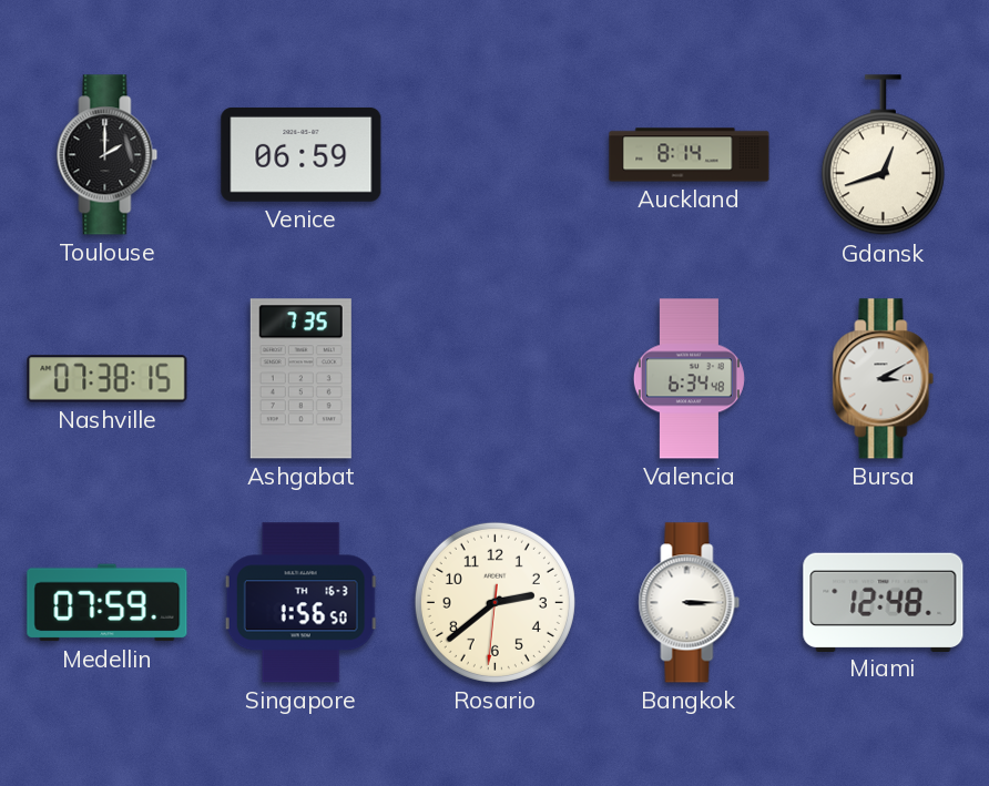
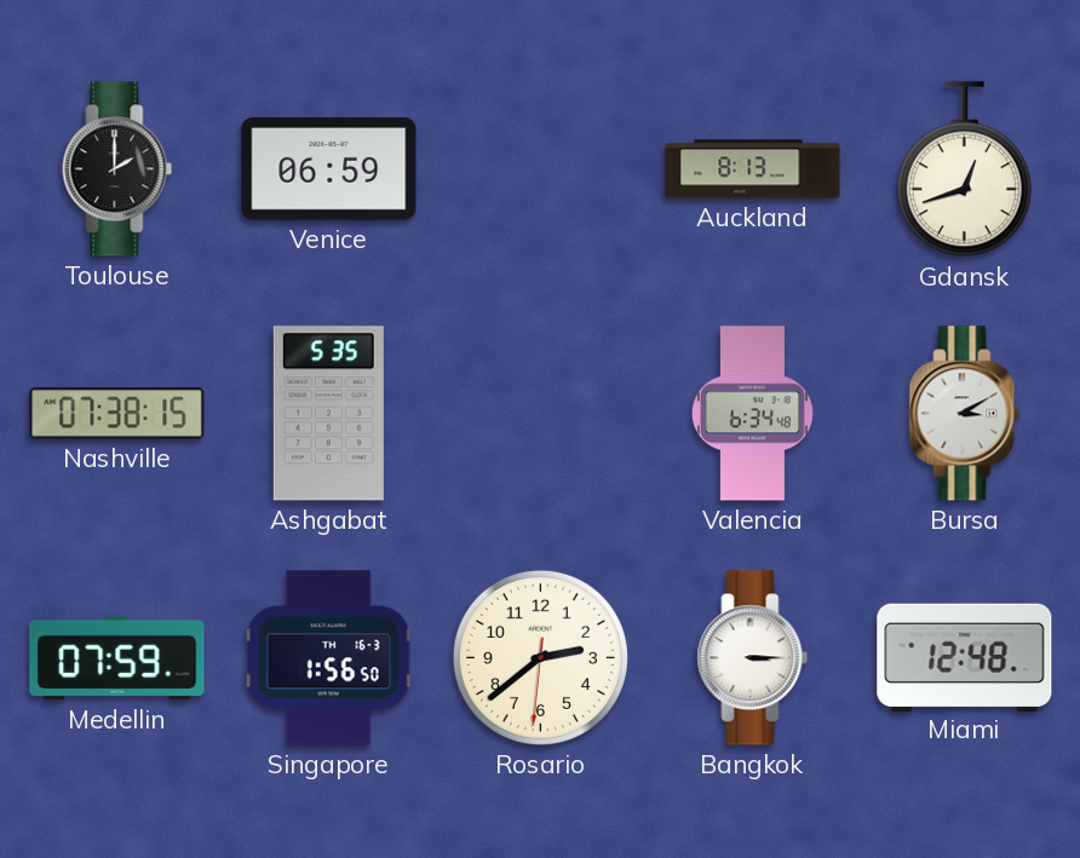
Auckland: 8:14 -> 8:13 (753, 169)
Ashgabat: 7:35 -> 5:35 (328, 414)
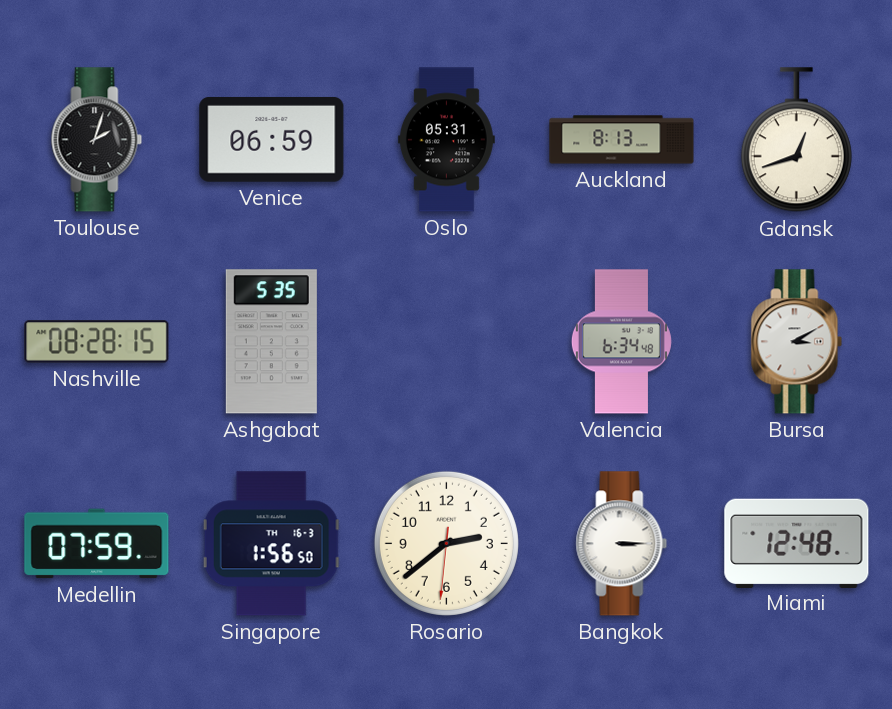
Toulouse: 2:00 -> 2:03 (97, 140)
Oslo: none -> 05:31 (446, 140)
Nashville: 07:38 -> 08:28 (97, 342)
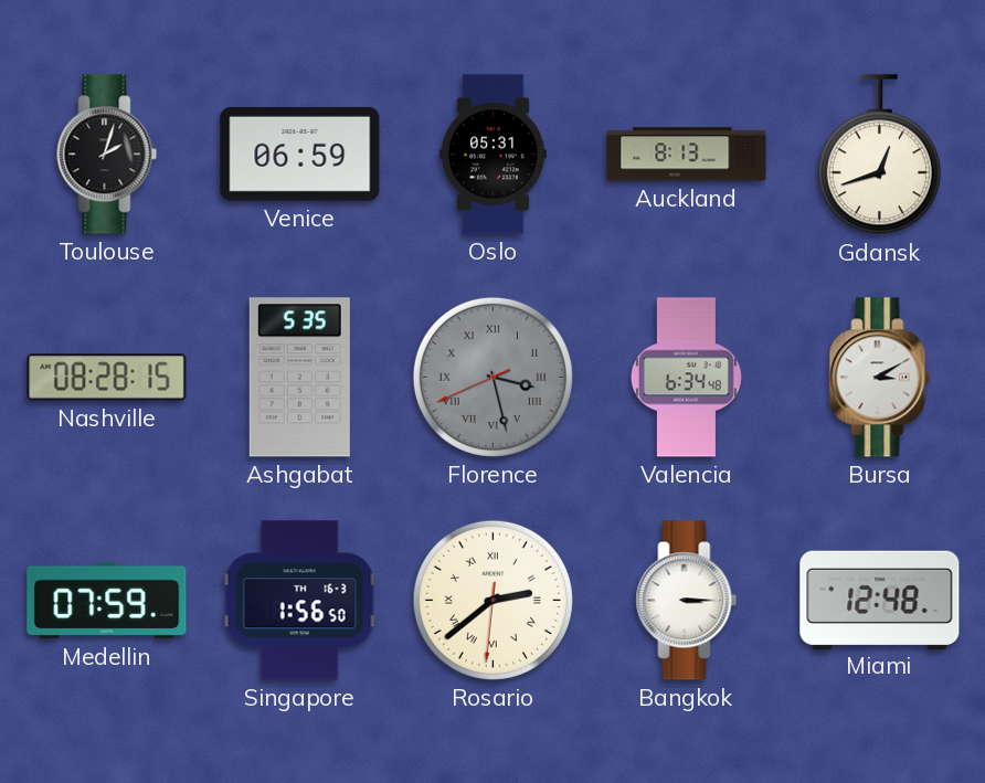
Florence: none -> 3:27 (492, 377)
Rosario numerals: Arabic -> Roman (492, 600)
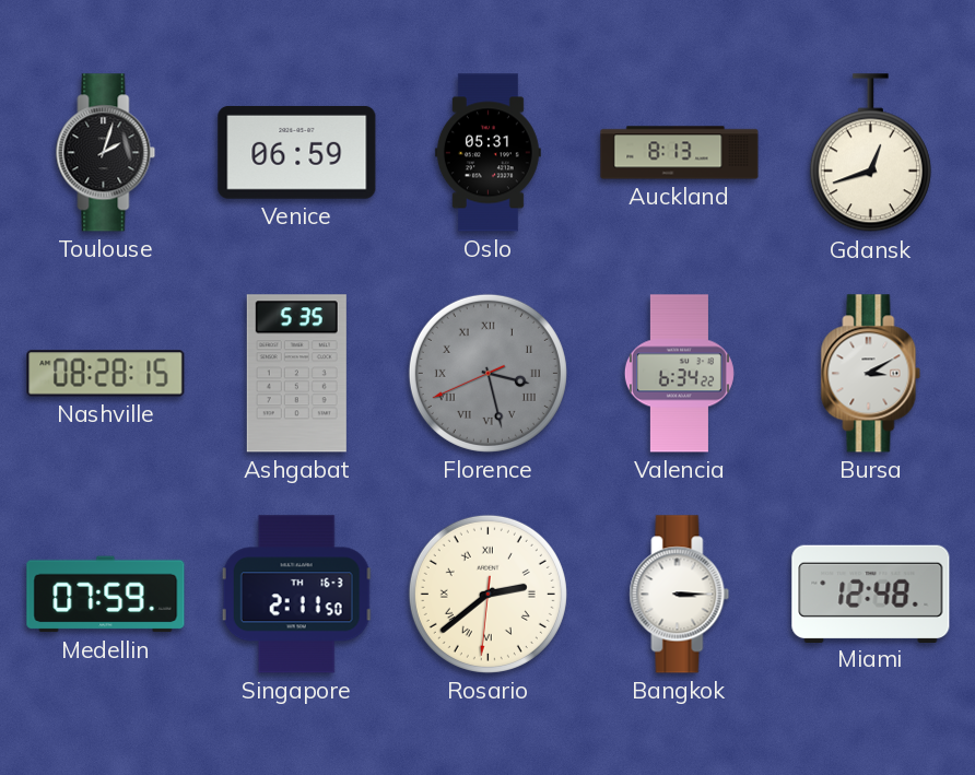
Valencia: 6:34:48 -> 6:34:22 (679, 374)
Singapore: 1:56 -> 2:11 (297, 595)
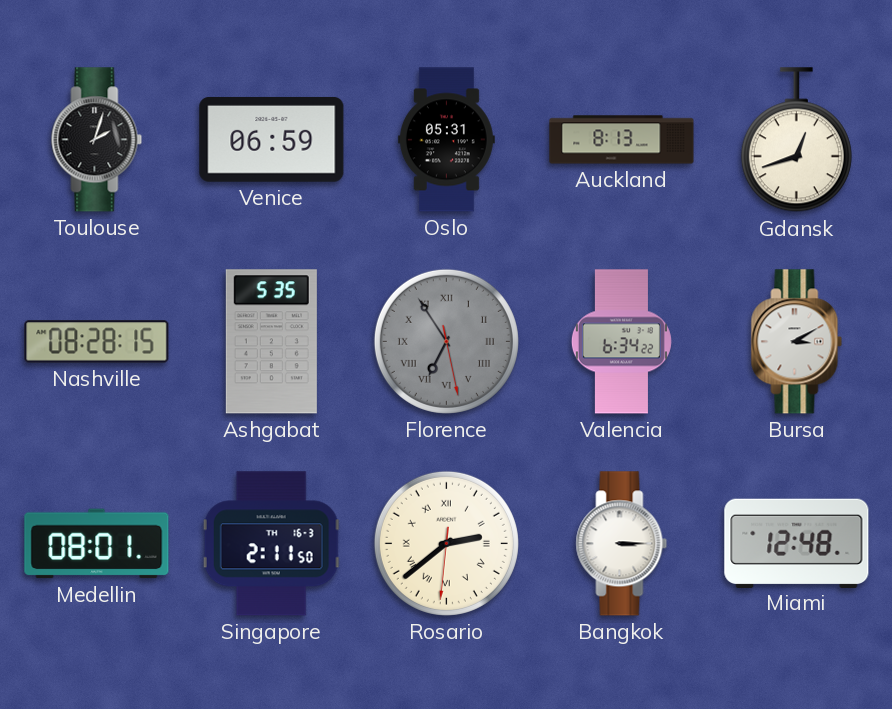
Florence: 3:27 -> 6:54 (446, 341)
Medellin: 07:59 -> 08:01 (97, 544)
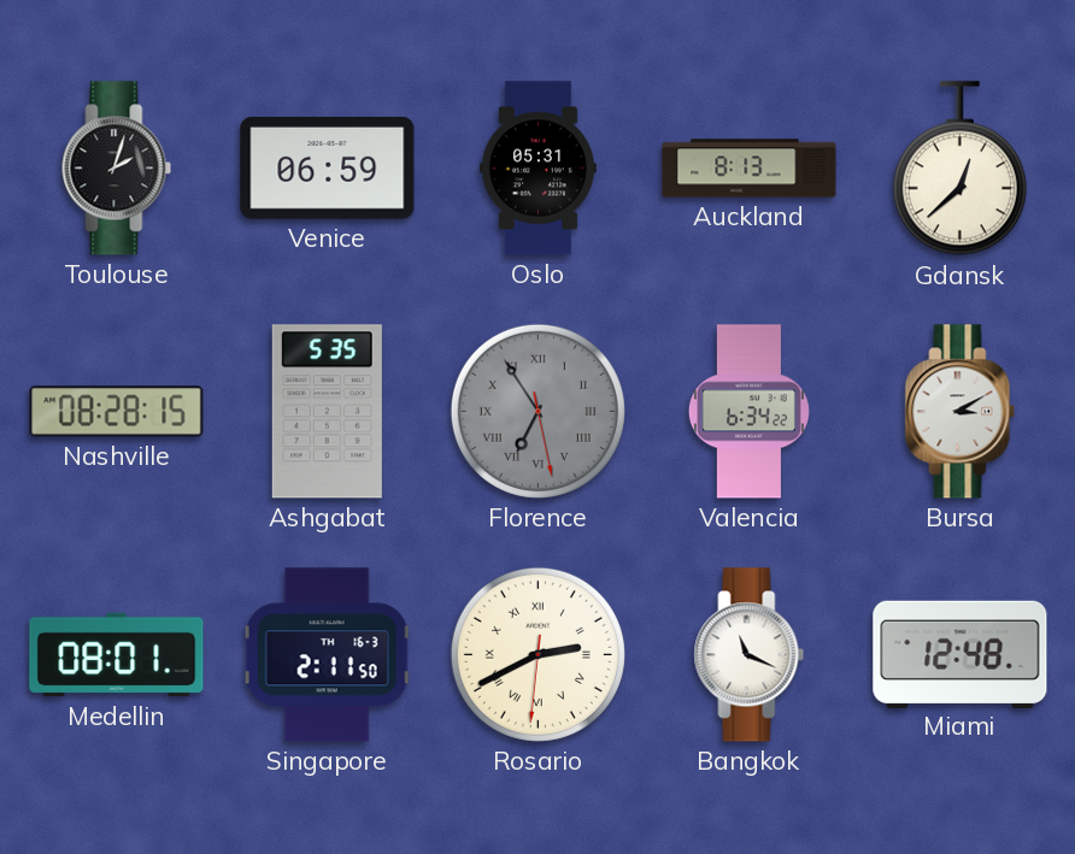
Gdansk: 12:42 -> 12:38 (959, 169)
Rosario: 2:38 -> 2:40 (537, 654)
Bangkok: 3:15 -> 11:19 (750, 655)
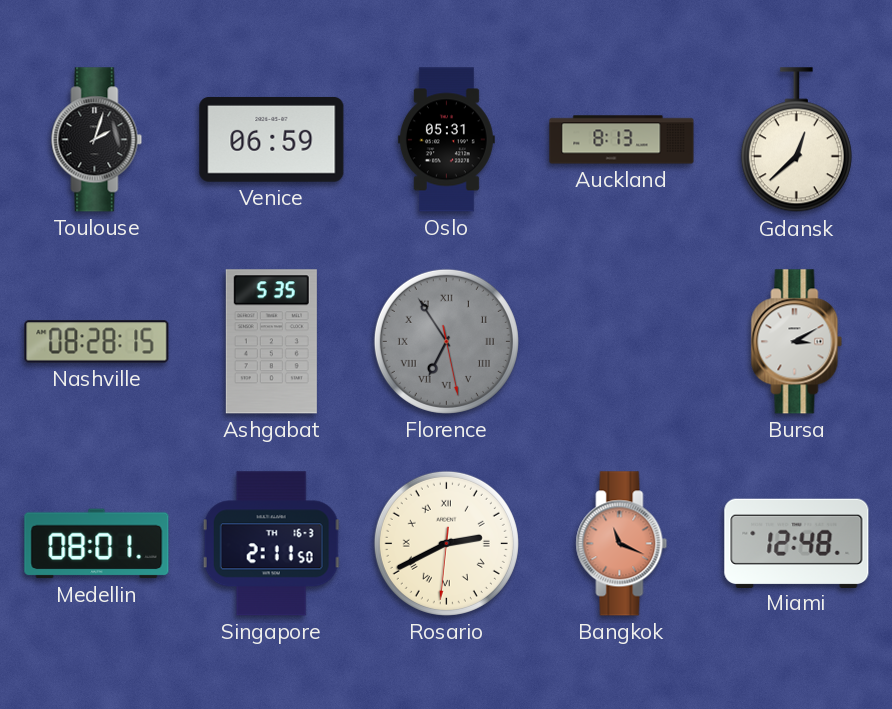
Valencia: 6:34 -> none (748, 412)
Bangkok dial: white -> salmon (622, 544)
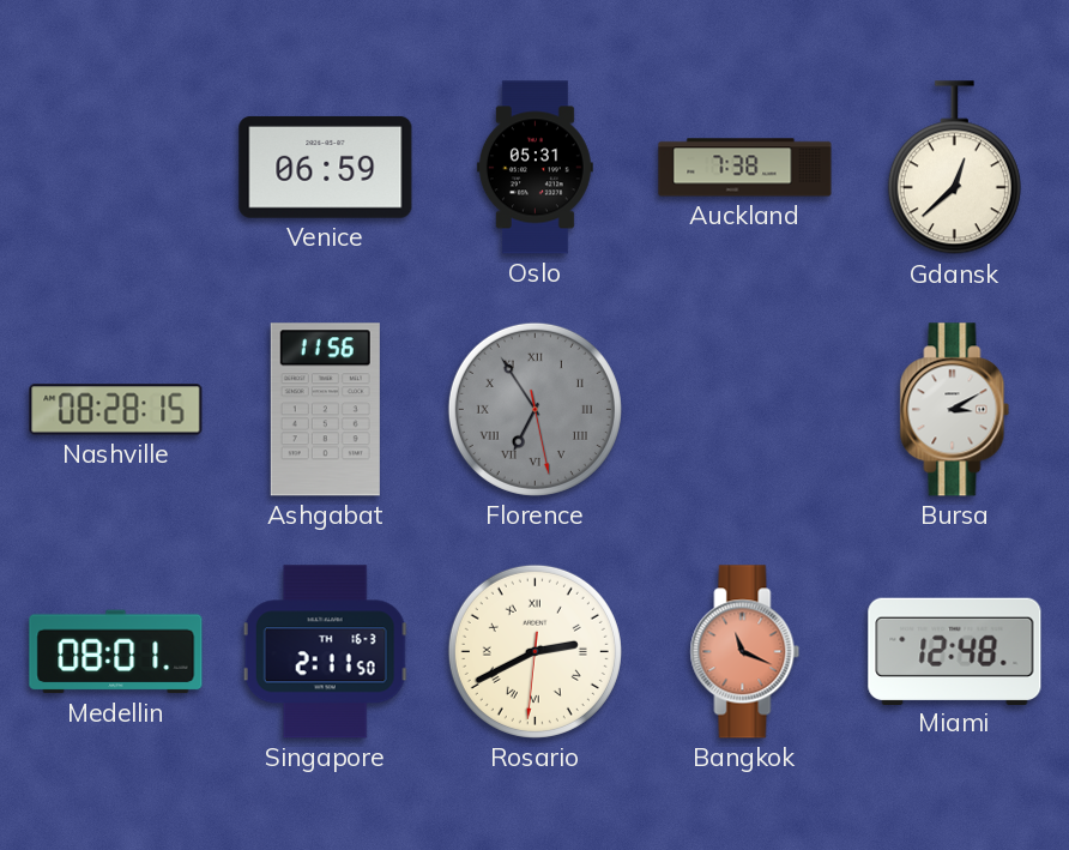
Toulouse: 2:03 -> none (97, 140)
Auckland: 8:13 -> 7:38 (745, 168)
Ashgabat: 5:35 -> 11:56 (325, 410)
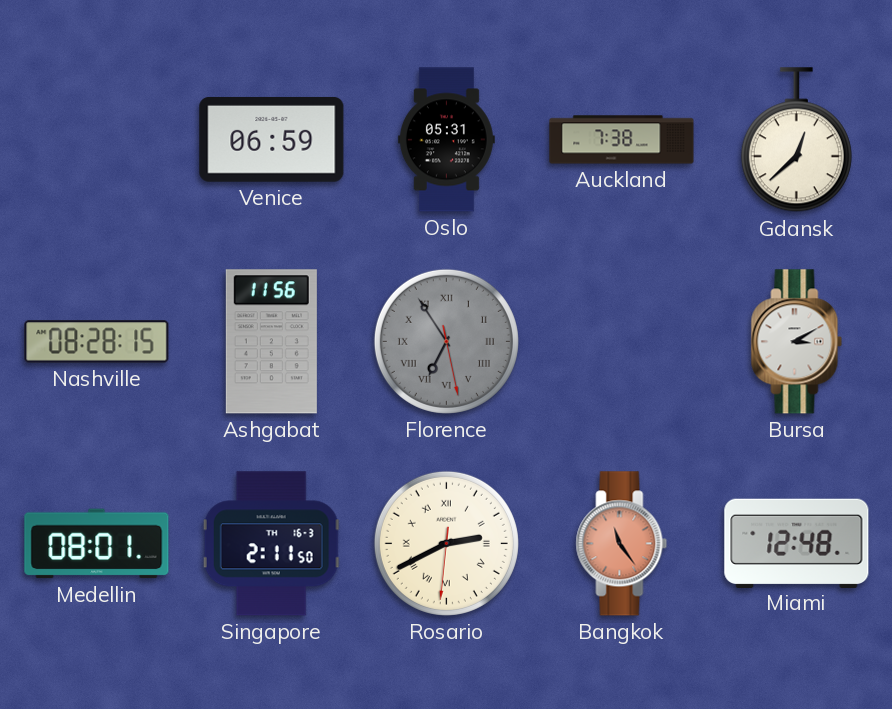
Bangkok: 11:19 -> 11:24 (622, 544)
